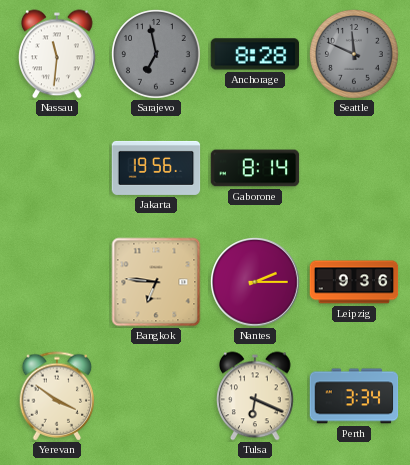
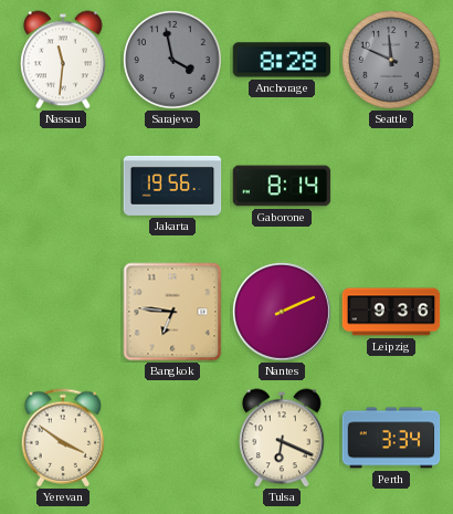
Sarajevo: 6:58 -> 3:58 (173, 61)
Nantes: 2:15 -> 2:11 (283, 313)
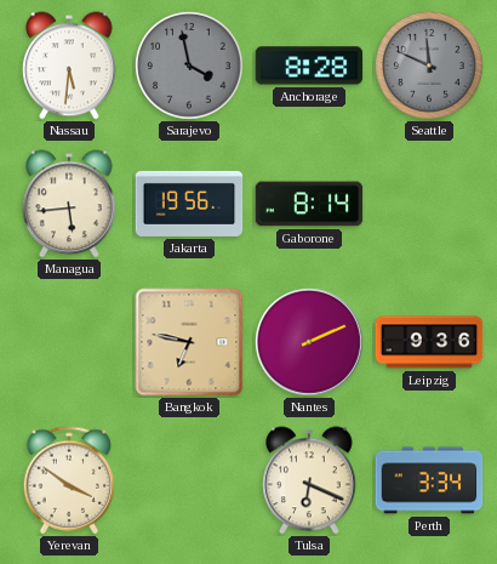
Nassau: 11:31 -> 5:31 (70, 65)
Managua: none -> 5:44 (70, 204)
Bangkok: 6:46 -> 6:47 (189, 342)
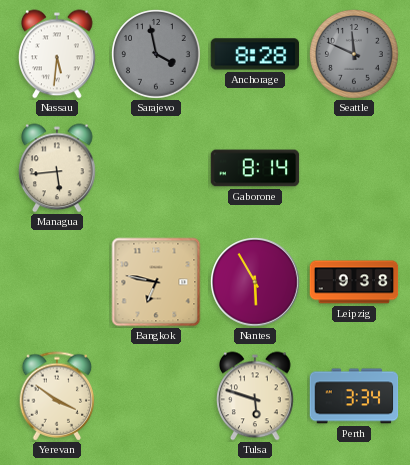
Jakarta: 19:56 -> none (189, 204)
Nantes: 2:11 -> 5:55 (256, 283)
Leipzig: 9:36 -> 9:38 (354, 282)
Tulsa: 6:19 -> 5:48 (256, 396)
